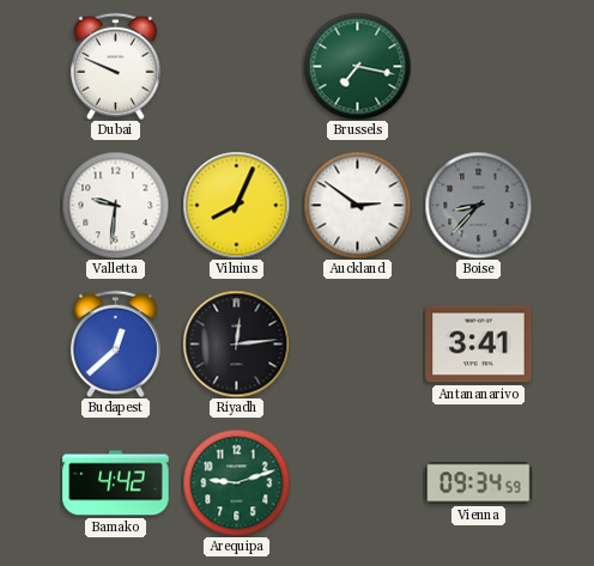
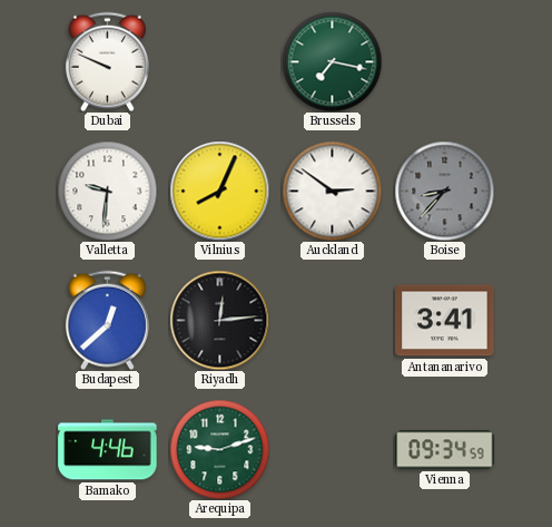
Bamako: 4:42 -> 4:46 (108, 450)
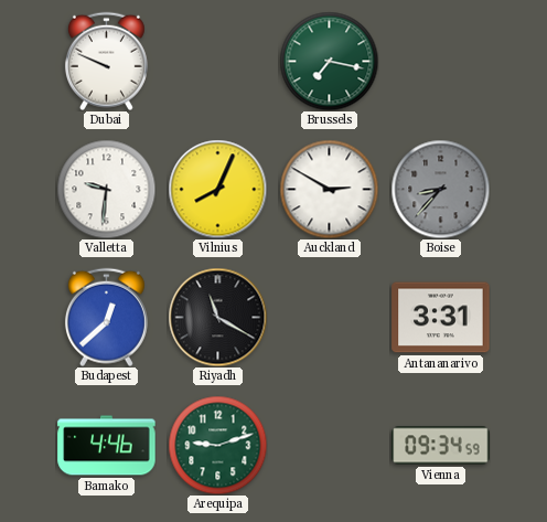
Auckland: 2:51 -> 2:50 (329, 189)
Riyadh: 12:14 -> 11:20 (217, 317)
Antananarivo: 3:41 -> 3:31 (441, 318)
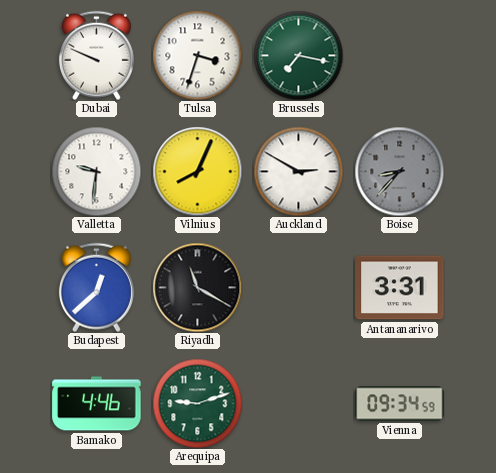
Tulsa: none -> 3:33 (197, 55)
